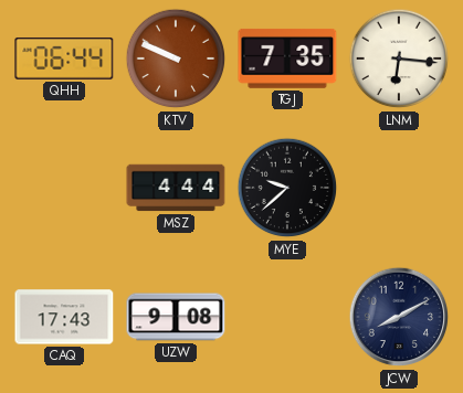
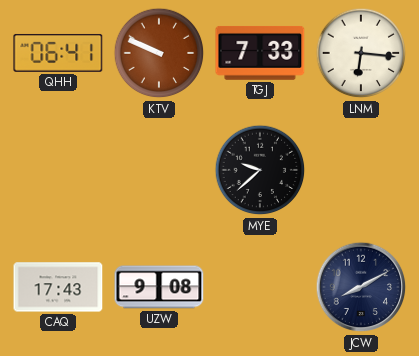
QHH: 06:44 -> 06:41 (58, 53)
TGJ: 7:35 -> 7:33 (260, 53)
MSZ: 4:44 -> none (176, 188)
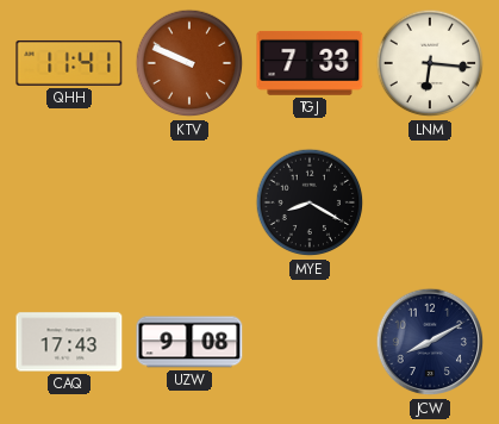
QHH: 06:41 -> 11:41 (69, 63)
MYE: 9:38 -> 8:20 (310, 202)
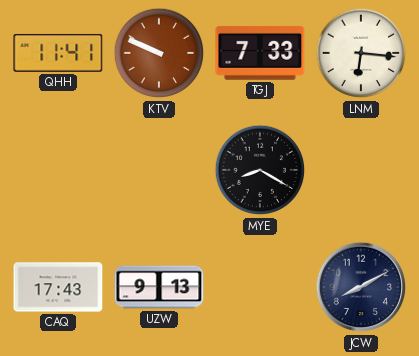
UZW: 9:08 -> 9:13 (159, 287)
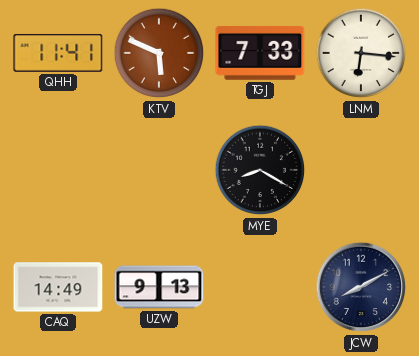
KTV: 9:49 -> 5:49 (159, 53)
CAQ: 17:43 -> 14:49 (58, 287)
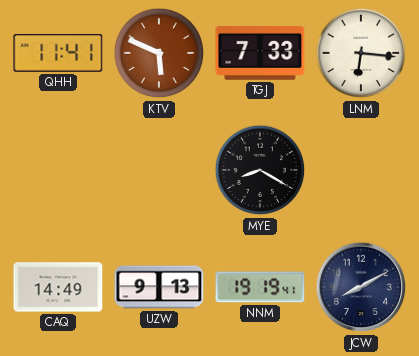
NNM: none -> 19:19 (260, 287)
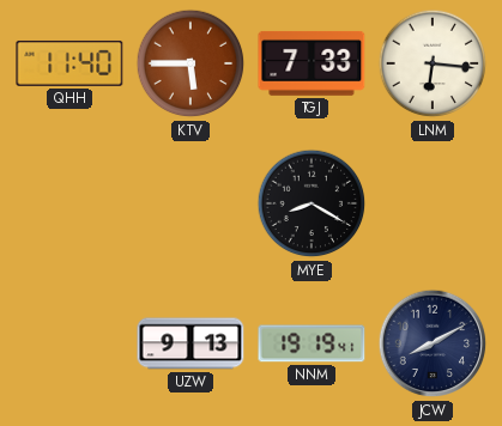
QHH: 11:41 -> 11:40 (69, 63)
KTV: 5:49 -> 5:45 (190, 63)
CAQ: 14:49 -> none (58, 287)
